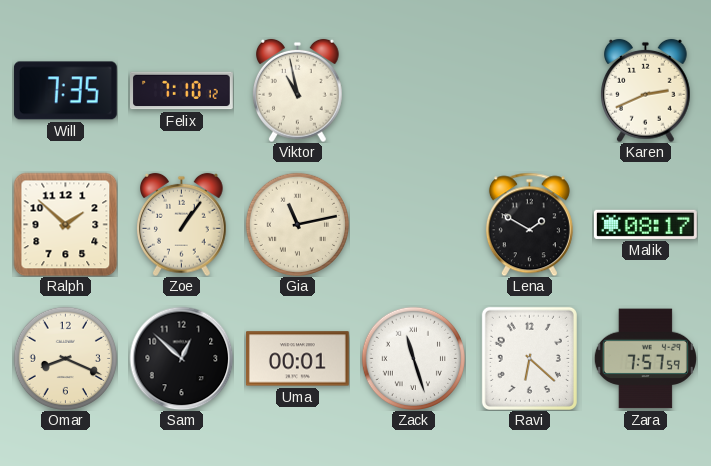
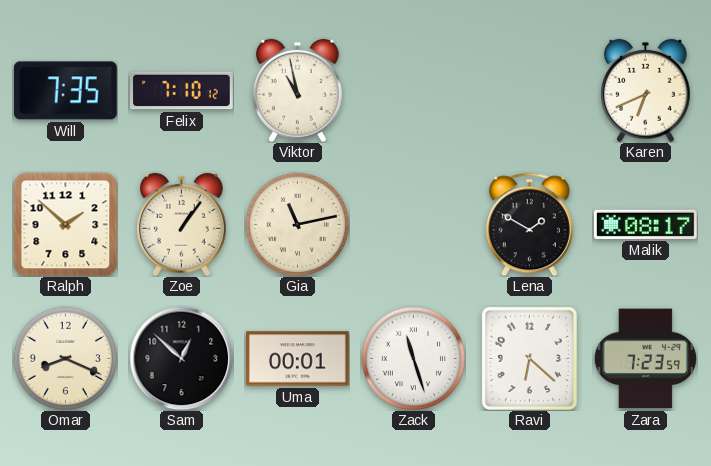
Karen: 2:41 -> 6:41 (646, 90)
Zara: 7:57 -> 7:23 (645, 359)
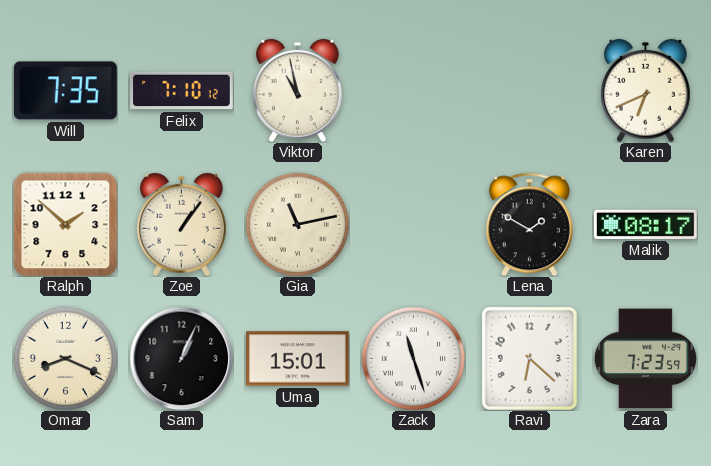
Sam: 12:52 -> 1:04 (181, 358)
Uma: 00:01 -> 15:01 (298, 359)
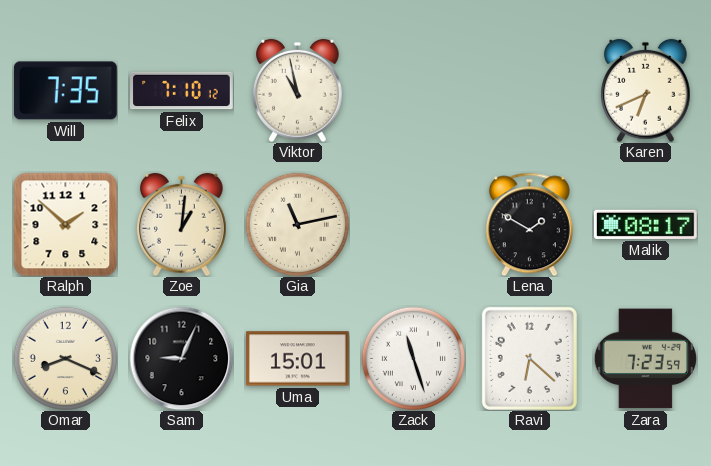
Zoe: 1:06 -> 1:01 (182, 224)
Sam: 1:04 -> 9:04 (181, 358)
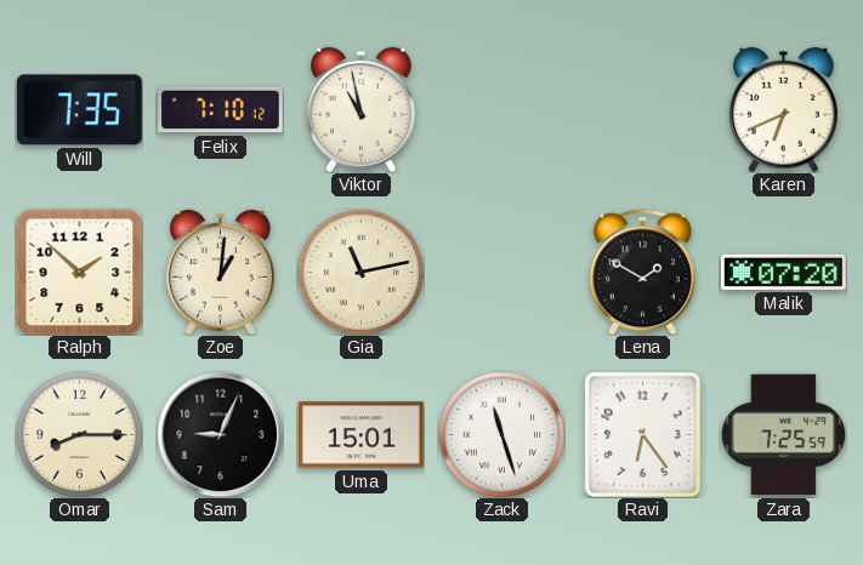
Malik: 08:17 -> 07:20 (783, 272)
Omar: 8:19 -> 8:15 (79, 434)
Ravi: 6:22 -> 6:24 (642, 434)
Zara: 7:23 -> 7:25 (783, 435)
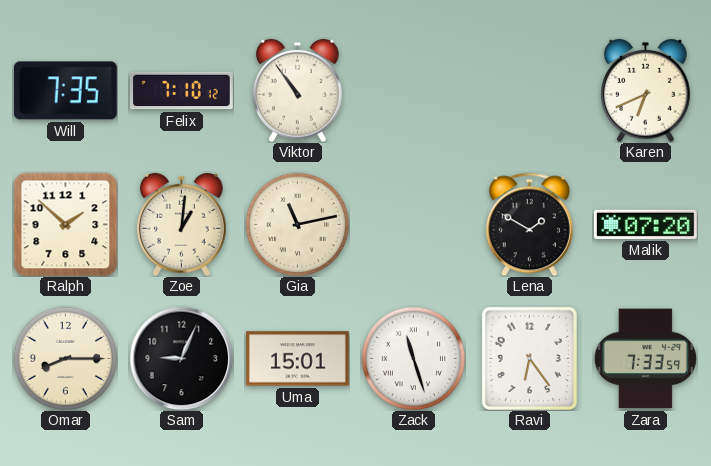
Viktor: 10:58 -> 10:54 (298, 90)
Zara: 7:25 -> 7:33 (645, 359)
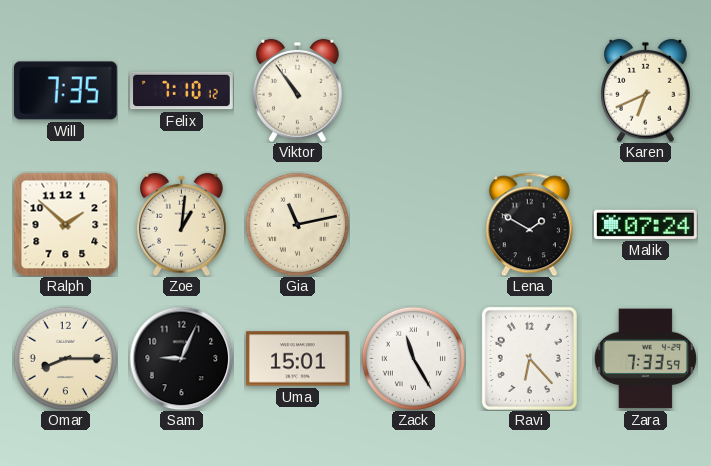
Malik: 07:20 -> 07:24 (645, 224)
Zack: 11:27 -> 11:25 (413, 358)
Ravi: 6:24 -> 6:23 (529, 358)
